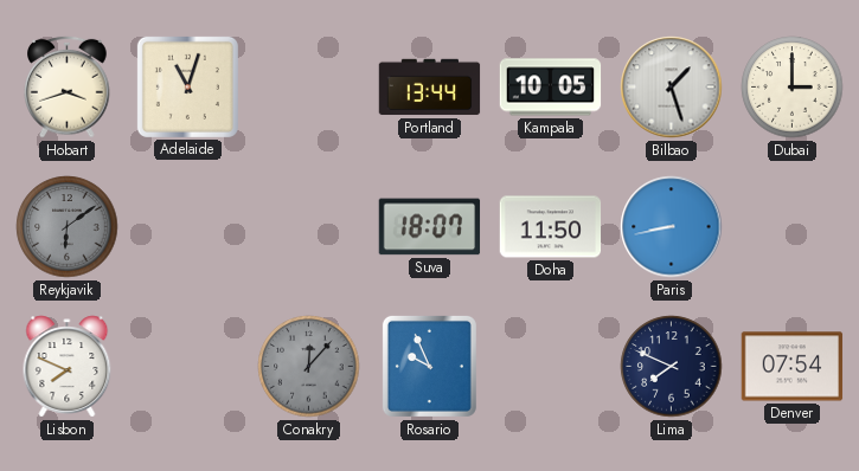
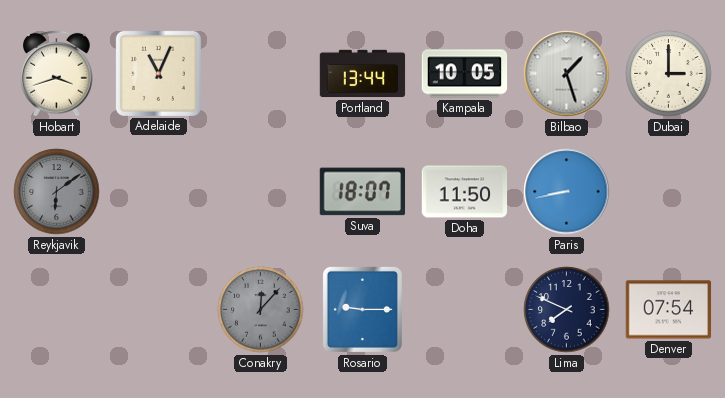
Adelaide: 11:03 -> 11:04 (158, 73)
Lisbon: 7:49 -> none (68, 367)
Rosario: 9:56 -> 9:15 (362, 309)
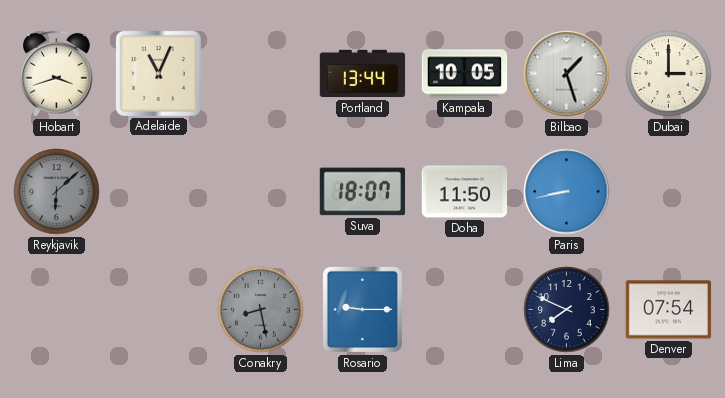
Reykjavik: 6:09 -> 6:08 (57, 192)
Conakry: 12:07 -> 8:28 (261, 310)
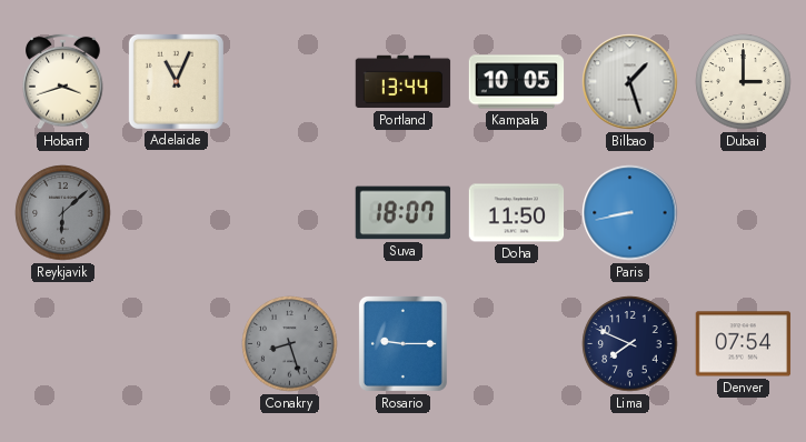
Conakry: 8:28 -> 8:27 (290, 344)
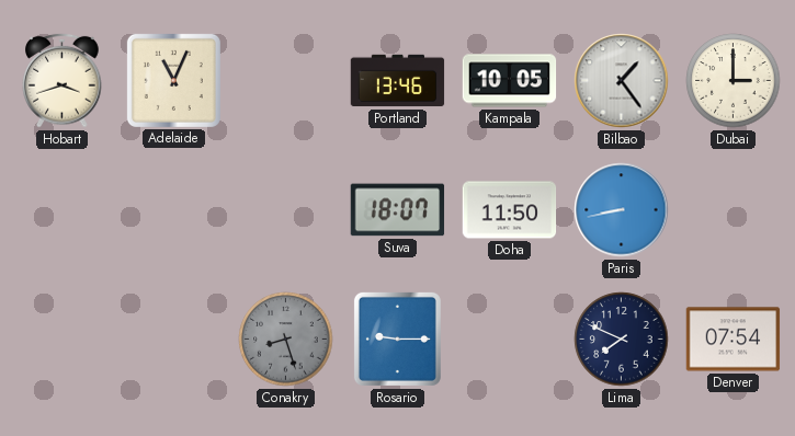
Portland: 13:44 -> 13:46 (398, 81)
Bilbao: 1:27 -> 1:24 (622, 81)
Reykjavik: 6:08 -> none (63, 213)
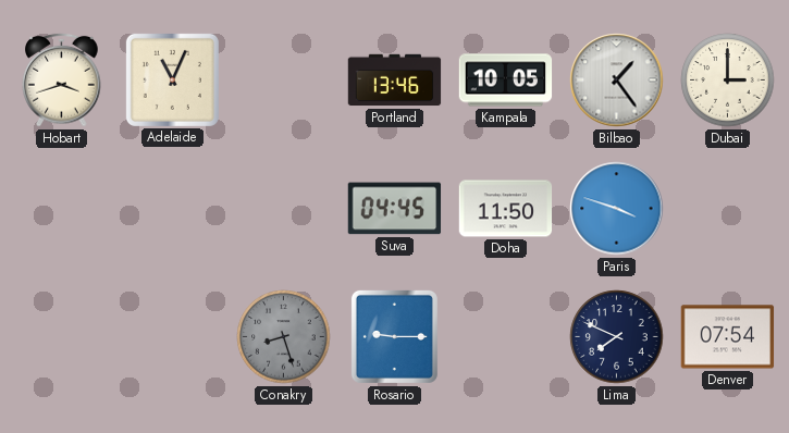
Suva: 18:07 -> 04:45 (395, 209)
Paris: 8:43 -> 3:48 (617, 209)
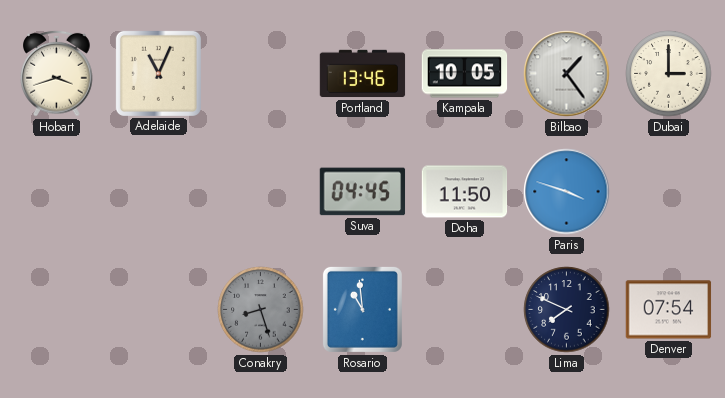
Rosario: 9:15 -> 10:59 (362, 309)
